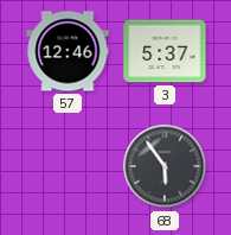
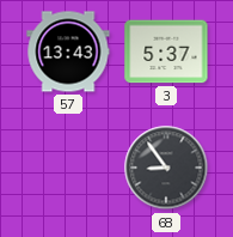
57: 12:46 -> 13:43 (68, 51)
68: 5:54 -> 8:54 (166, 168)
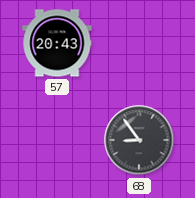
57: 13:43 -> 20:43 (57, 43)
3: 5:37 -> none (166, 51)
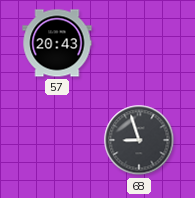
68: 8:54 -> 8:57 (139, 140)
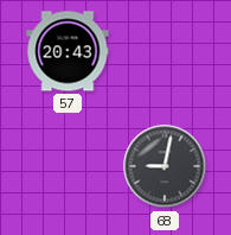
68: 8:57 -> 9:02 (165, 166)
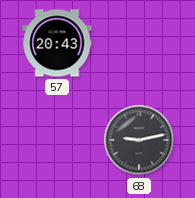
68: 9:02 -> 9:13 (139, 140)
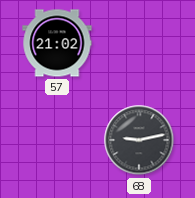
57: 20:43 -> 21:02 (57, 43)
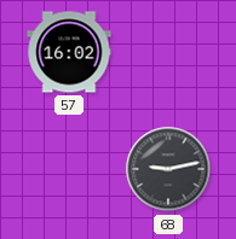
57: 21:02 -> 16:02 (69, 52)
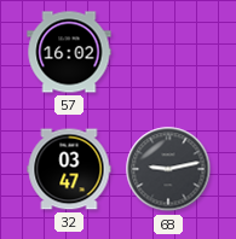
32: none -> 03:47 (69, 169)
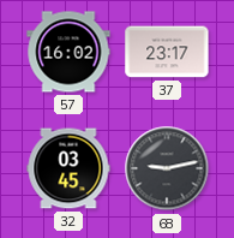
37: none -> 23:17 (167, 52)
32: 03:47 -> 03:45 (68, 168)
